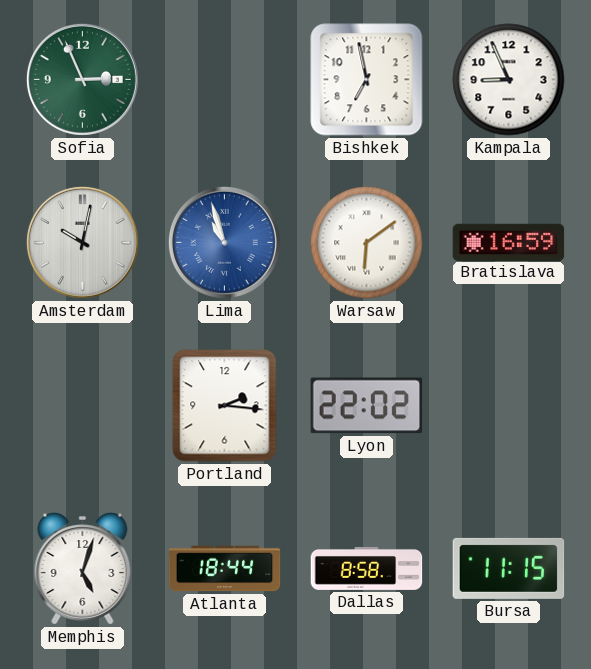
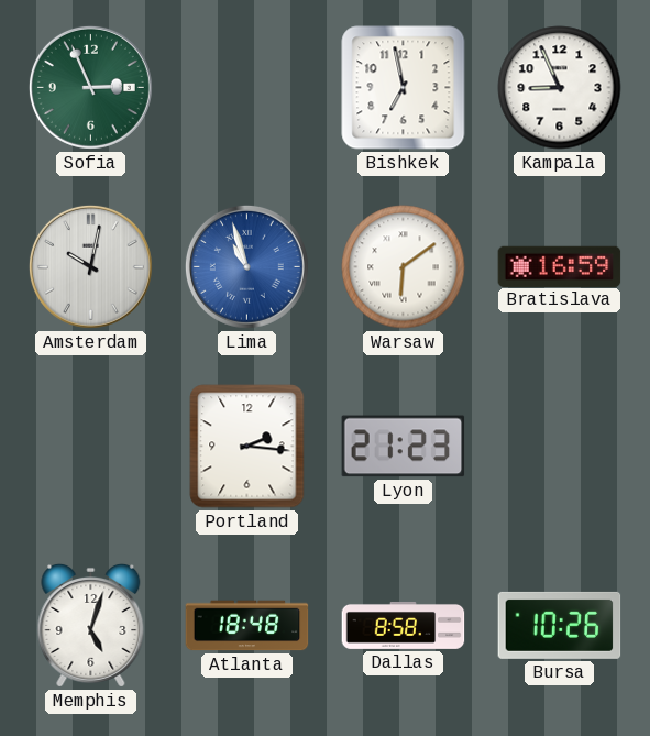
Lyon: 22:02 -> 21:23 (404, 447)
Atlanta: 18:44 -> 18:48 (247, 626)
Bursa: 11:15 -> 10:26 (560, 625)
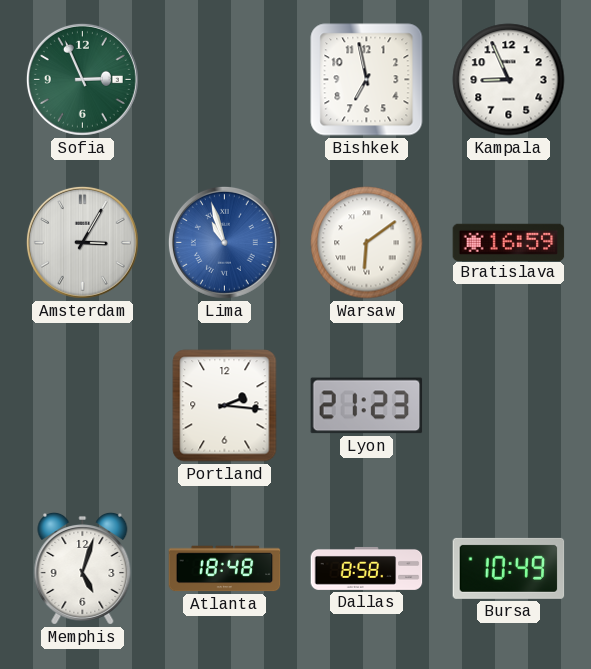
Amsterdam: 10:02 -> 3:05 (82, 242)
Bursa: 10:26 -> 10:49 (509, 568)
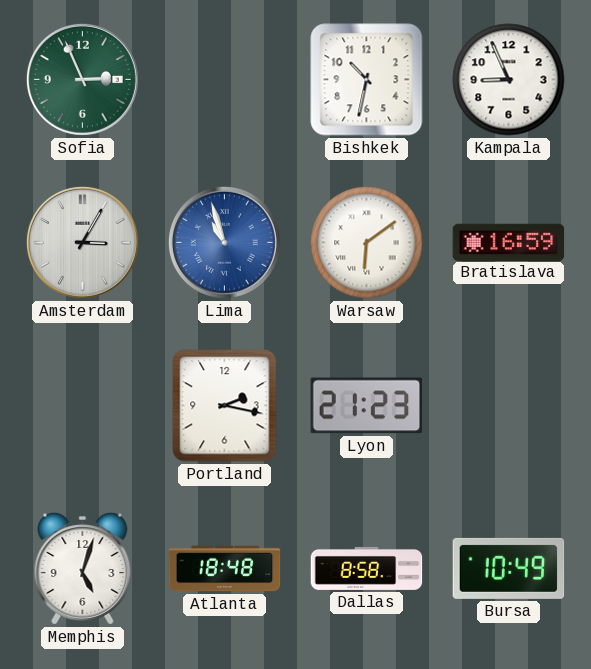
Bishkek: 6:58 -> 10:32 (367, 80)
Portland: 2:16 -> 2:17 (225, 406)
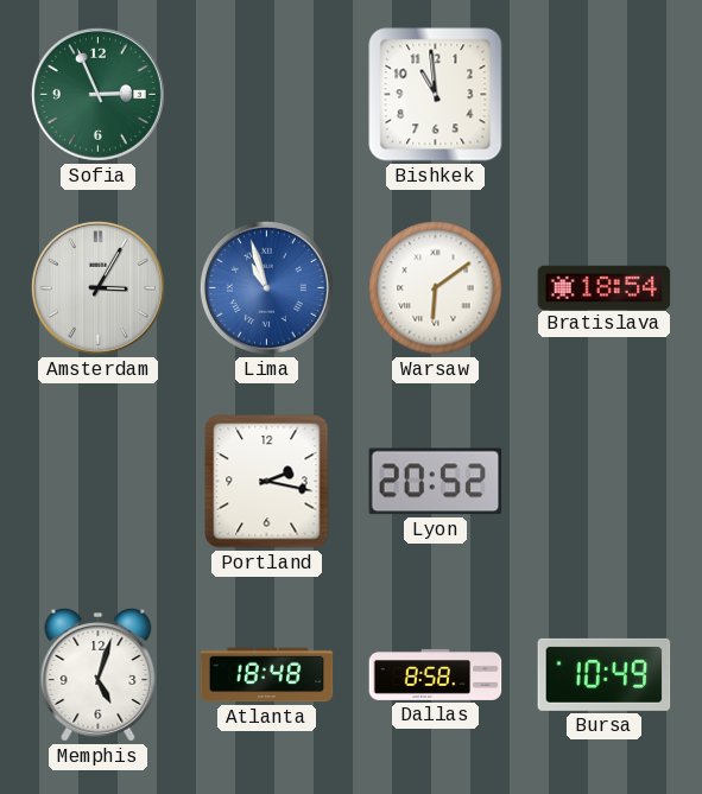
Bishkek: 10:32 -> 10:59 (436, 95)
Kampala: 8:56 -> none (509, 80)
Bratislava: 16:59 -> 18:54 (605, 287)
Lyon: 21:23 -> 20:52 (436, 482)
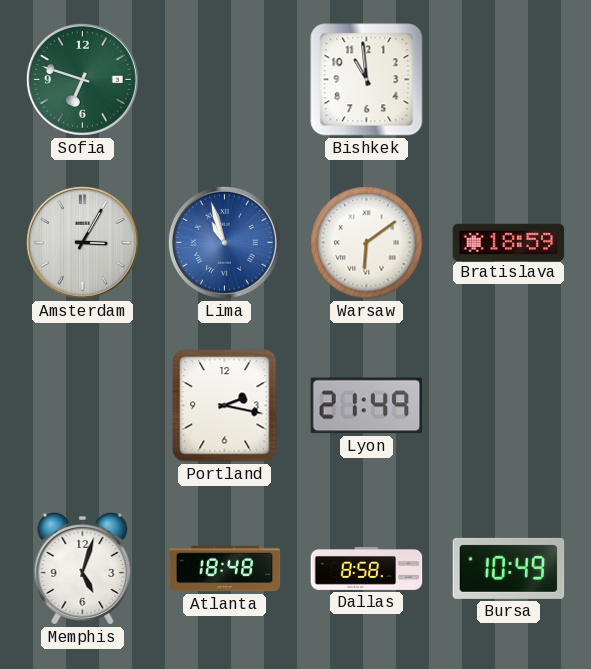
Sofia: 2:56 -> 6:48 (82, 79)
Bratislava: 18:54 -> 18:59 (509, 242)
Lyon: 20:52 -> 21:49 (367, 406)
